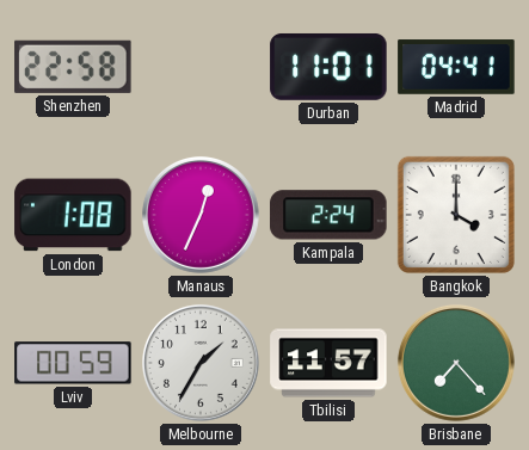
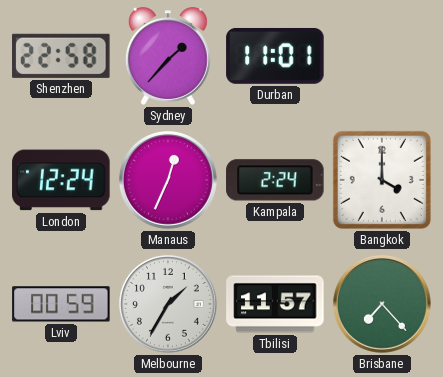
Sydney: none -> 1:37 (168, 56)
Madrid: 04:41 -> none (456, 67)
London: 1:08 -> 12:24 (61, 180)
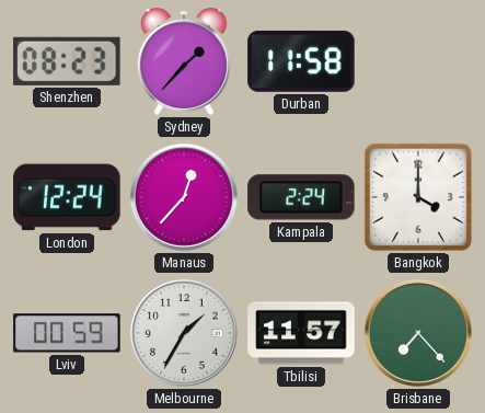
Shenzhen: 22:58 -> 08:23 (67, 61)
Durban: 11:01 -> 11:58 (301, 61)
Manaus: 12:34 -> 12:37 (184, 197)
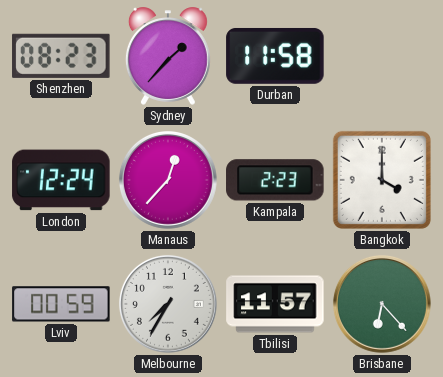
Kampala: 2:24 -> 2:23 (275, 180)
Melbourne: 1:35 -> 7:35 (168, 304)
Brisbane: 7:23 -> 6:23 (382, 304)
